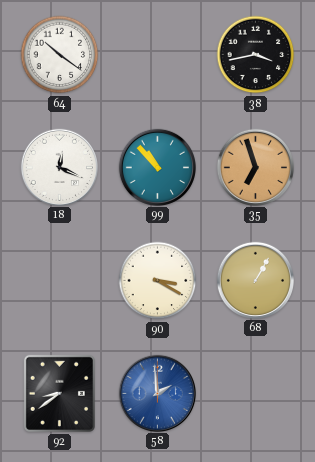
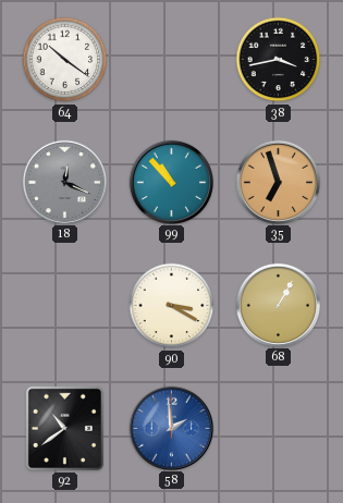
18 dial: white -> grey (64, 182)
92: 8:39 -> 10:39 (64, 428)
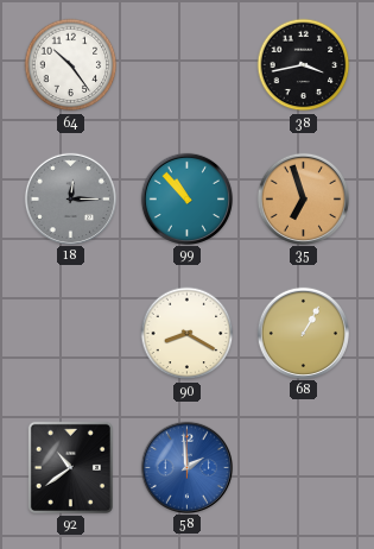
64: 10:21 -> 10:24 (71, 65)
18: 12:19 -> 12:15 (70, 198)
90: 3:20 -> 8:20 (188, 334)
